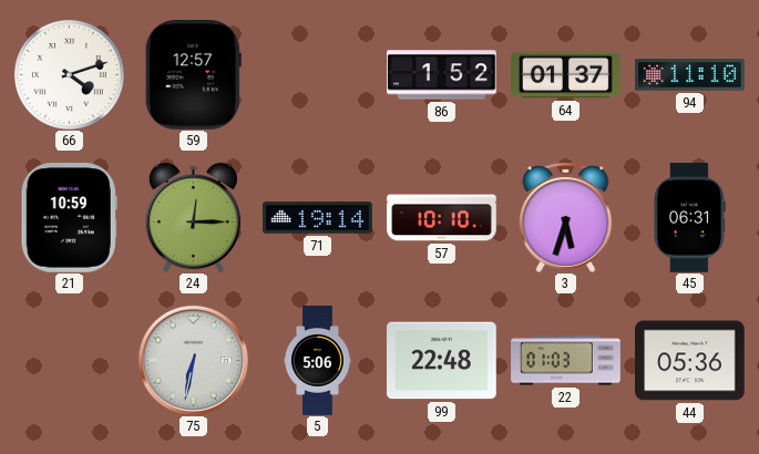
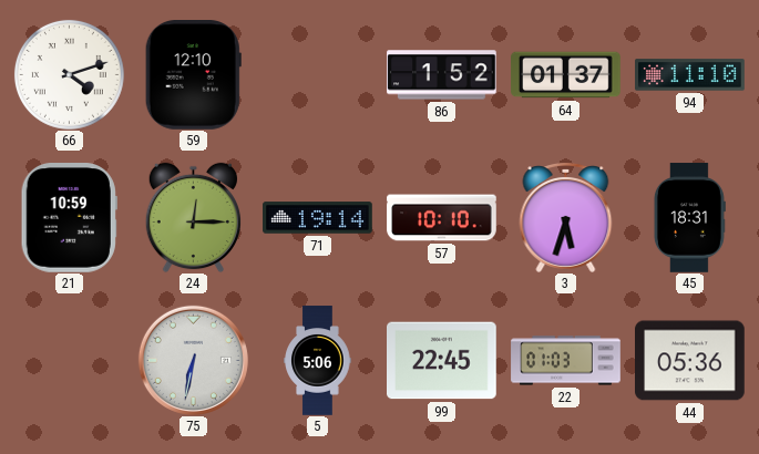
59: 12:57 -> 12:10 (193, 75)
45: 06:31 -> 18:31 (689, 218)
99: 22:48 -> 22:45 (442, 361)
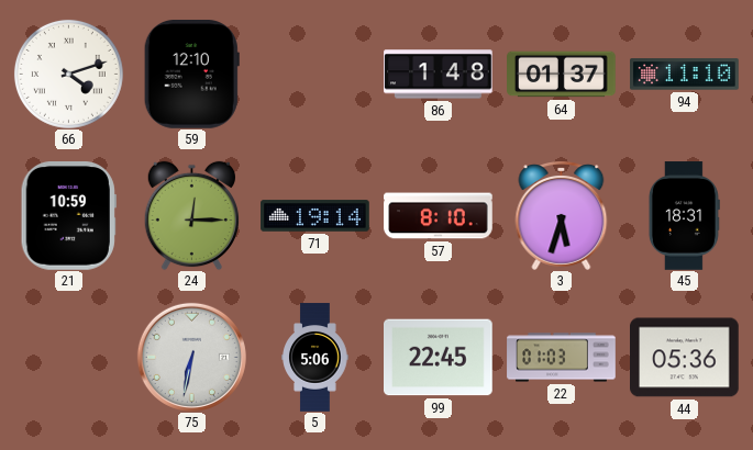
86: 1:52 -> 1:48 (439, 75)
57: 10:10 -> 8:10 (439, 216)
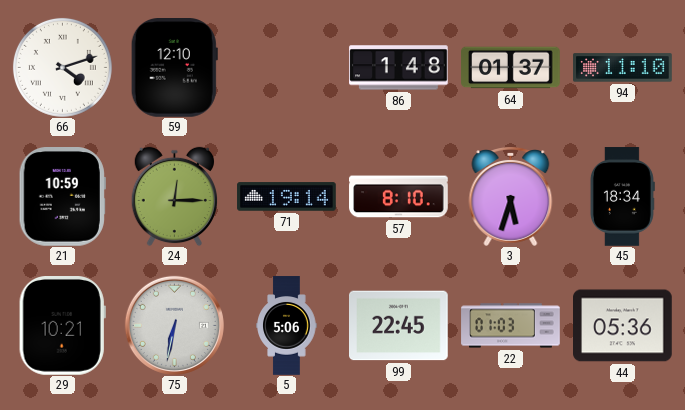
45: 18:31 -> 18:34 (622, 197)
29: none -> 10:21 (62, 326)
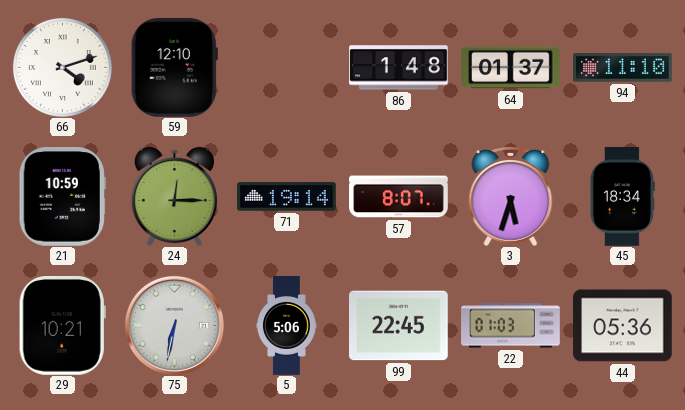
57: 8:10 -> 8:07 (399, 197)
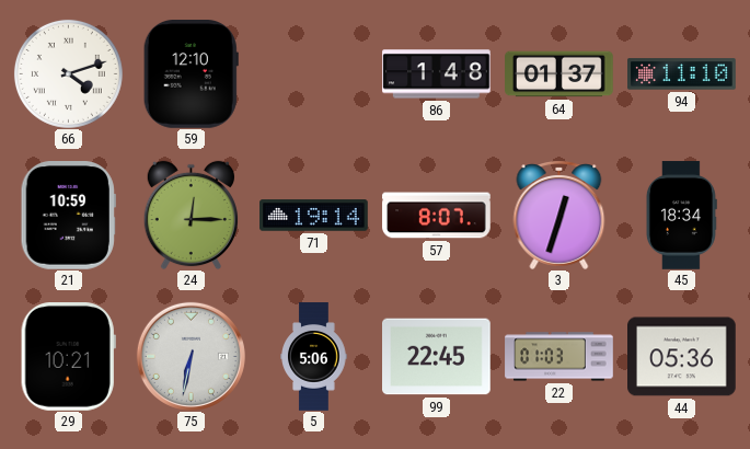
3: 5:33 -> 12:33 (559, 216)
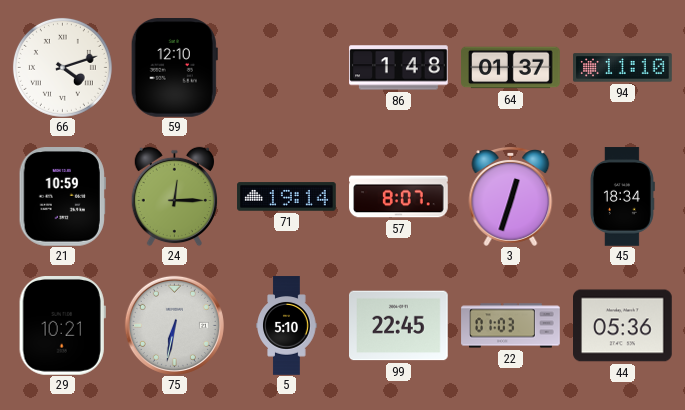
5: 5:06 -> 5:10 (287, 326)
